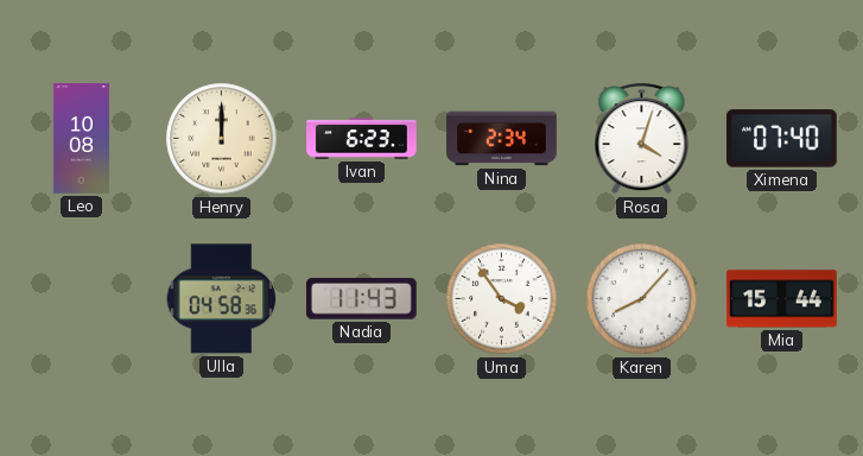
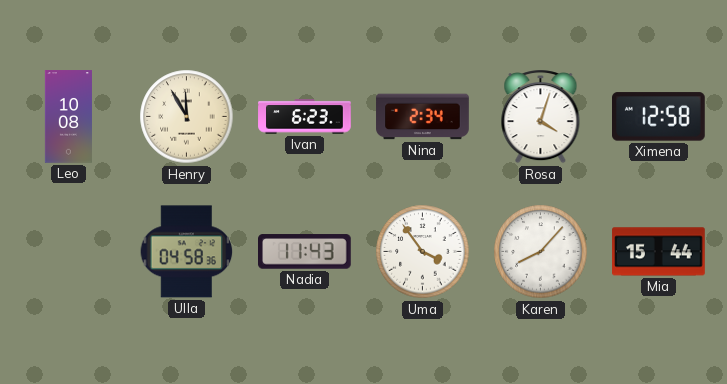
Henry: 12:00 -> 11:55 (187, 117)
Ximena: 07:40 -> 12:58 (659, 117)
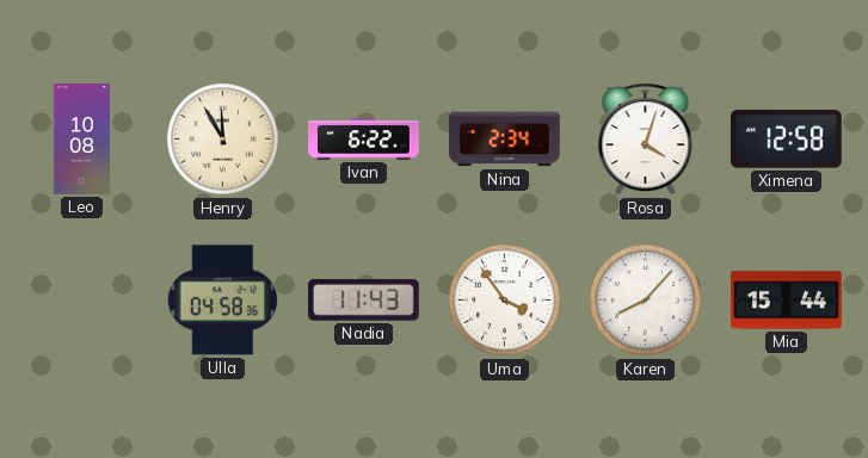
Ivan: 6:23 -> 6:22 (364, 140)
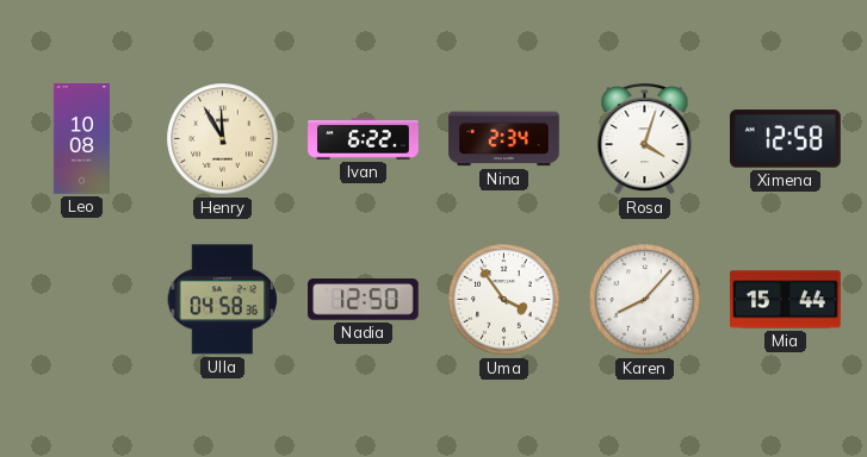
Nadia: 11:43 -> 12:50 (364, 300)
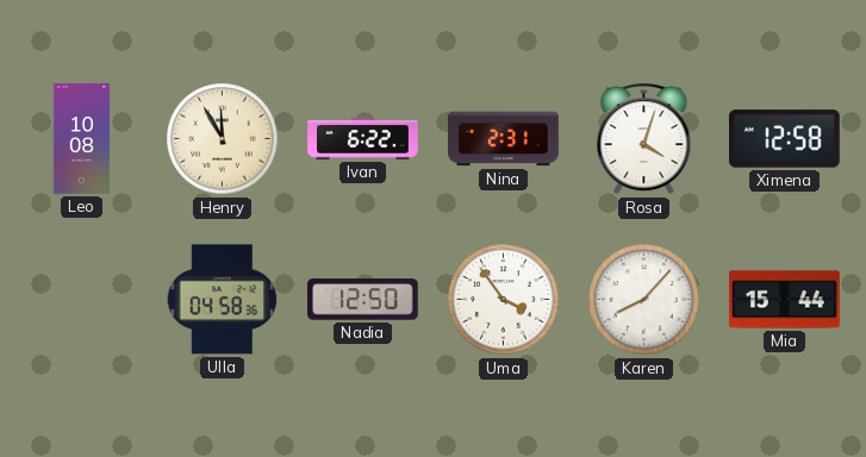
Nina: 2:34 -> 2:31 (504, 139)
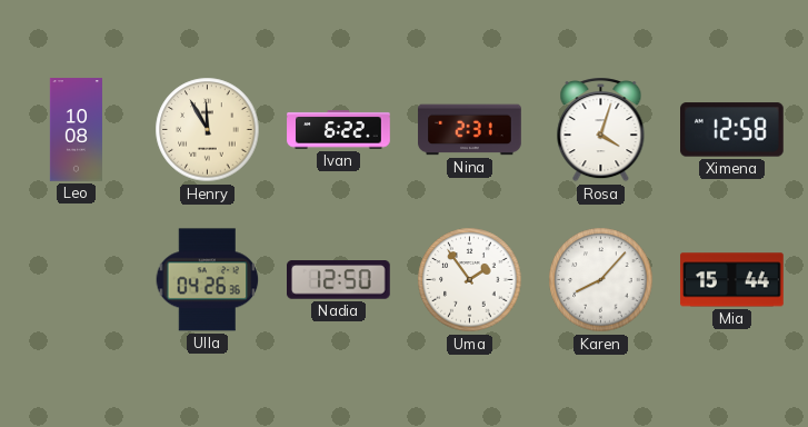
Ulla: 04:58 -> 04:26 (208, 280)
Uma: 3:54 -> 1:54 (470, 280)
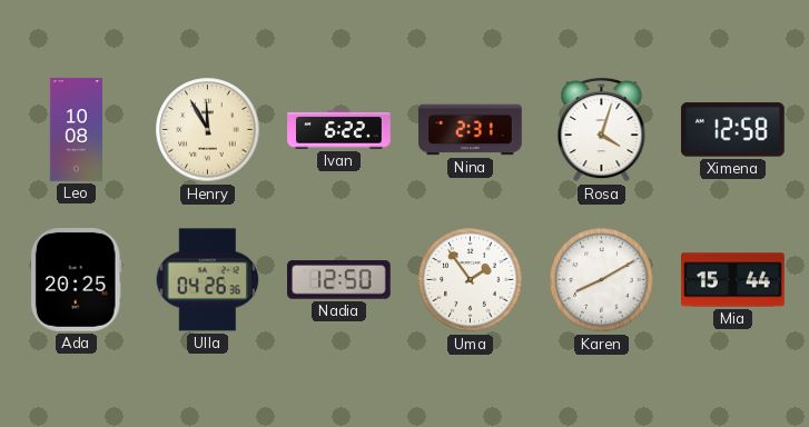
Ada: none -> 20:25 (76, 280)
Karen: 8:07 -> 8:10 (602, 280)
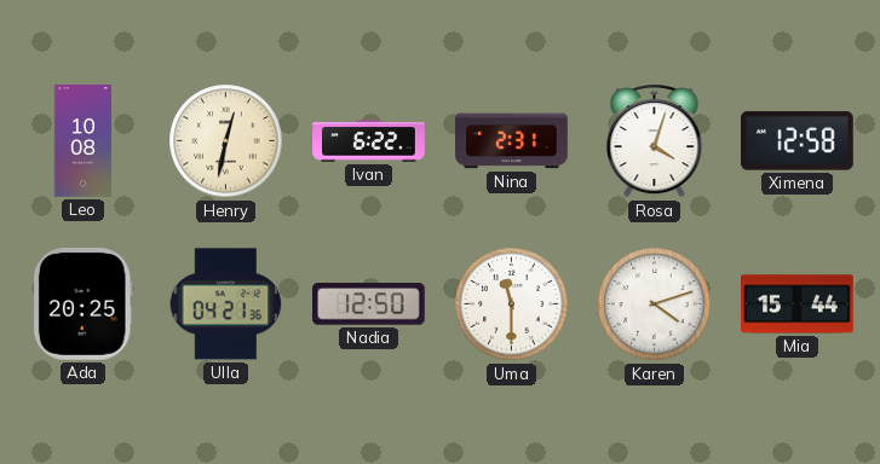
Henry: 11:55 -> 12:32 (226, 141)
Ulla: 04:26 -> 04:21 (226, 304)
Uma: 1:54 -> 11:30 (512, 304)
Karen: 8:10 -> 4:12 (655, 304)
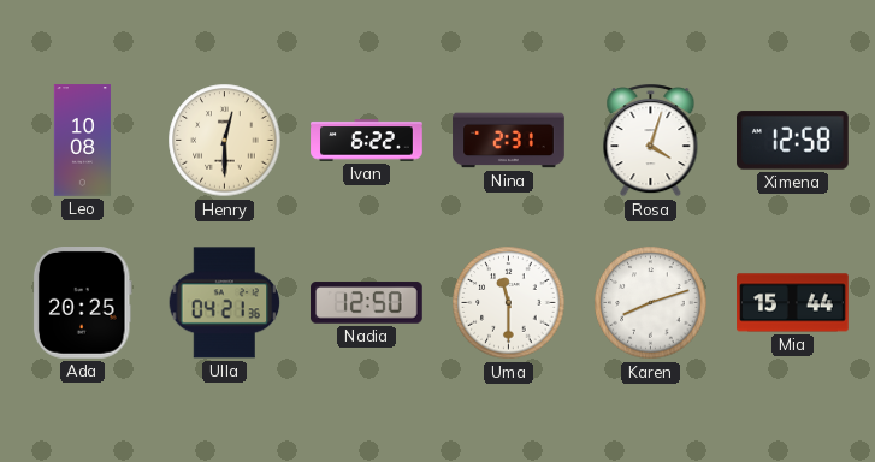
Henry: 12:32 -> 12:30 (225, 141)
Karen: 4:12 -> 8:12 (651, 303)
